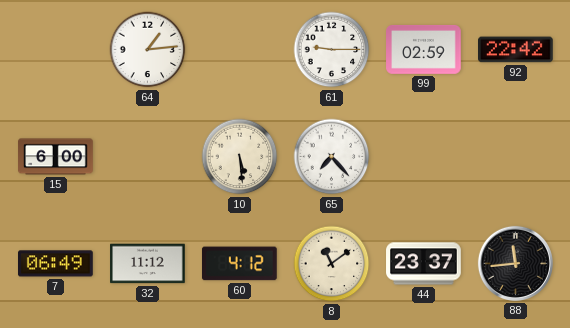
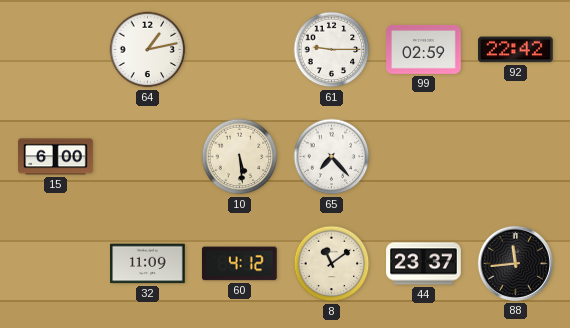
64: 1:14 -> 1:13 (148, 50)
7: 06:49 -> none (56, 264)
32: 11:12 -> 11:09 (148, 264)
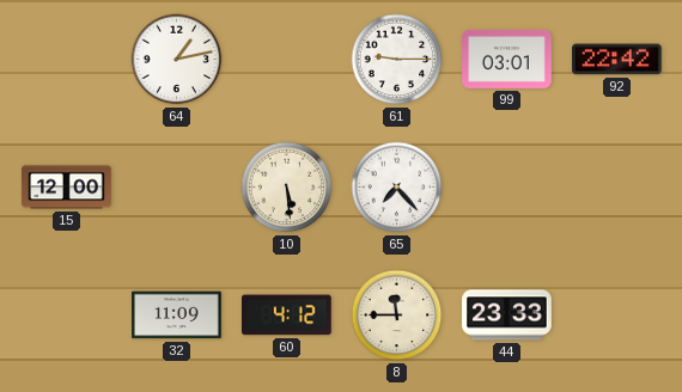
99: 02:59 -> 03:01 (507, 59)
15: 6:00 -> 12:00 (67, 188)
8: 11:09 -> 11:45 (397, 316)
44: 23:37 -> 23:33 (507, 316)
88: 11:44 -> none (515, 263)
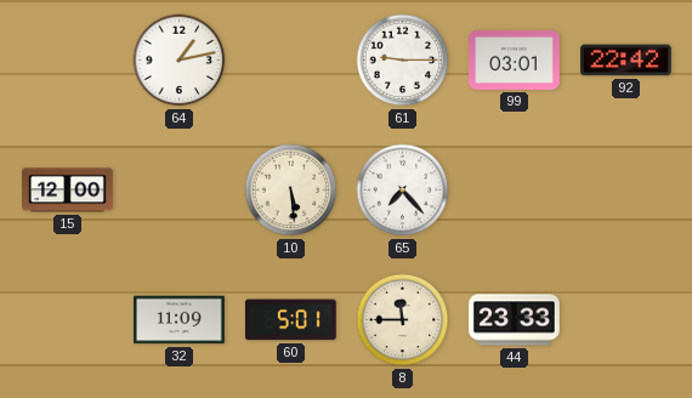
60: 4:12 -> 5:01 (290, 320)
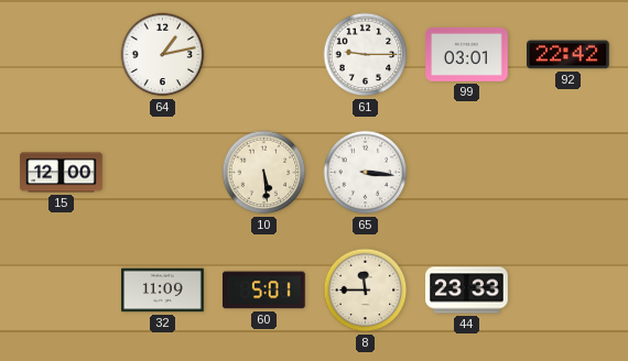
65: 7:23 -> 3:16 (366, 173)
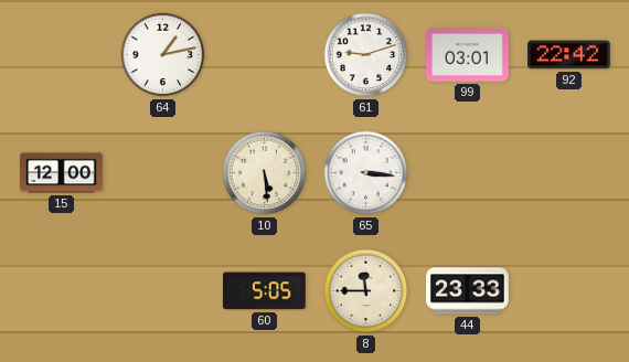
61: 9:15 -> 9:12 (366, 55)
32: 11:09 -> none (163, 291)
60: 5:01 -> 5:05 (264, 291)
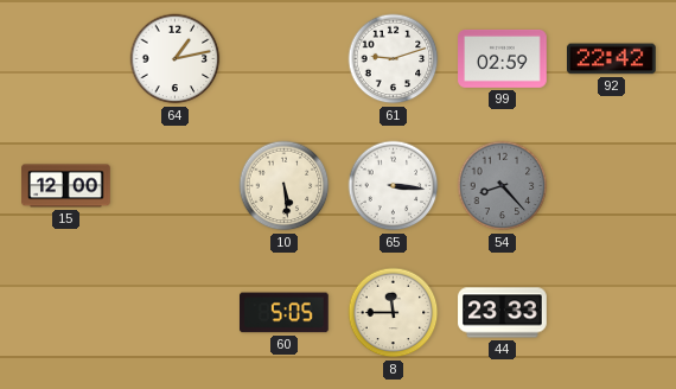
99: 03:01 -> 02:59 (503, 58)
54: none -> 8:23 (503, 186)
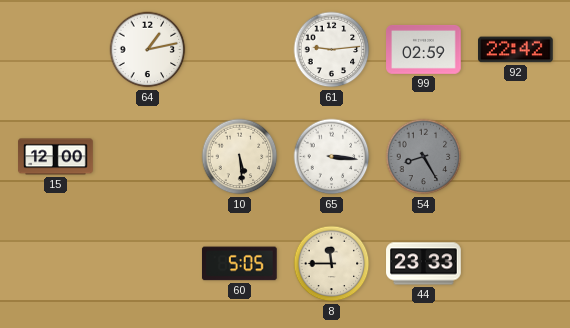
61: 9:12 -> 9:14 (332, 50)
54: 8:23 -> 8:25 (424, 157)
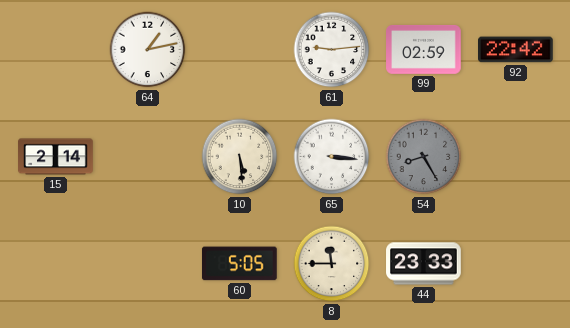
15: 12:00 -> 2:14 (56, 157)
